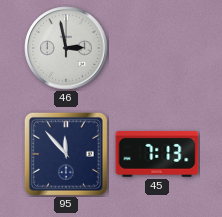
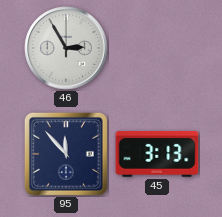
46: 2:58 -> 2:55 (66, 48)
45: 7:13 -> 3:13 (157, 154)
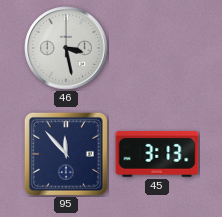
46: 2:55 -> 3:28 (66, 48)
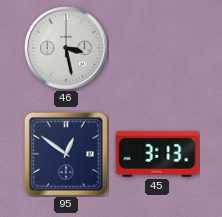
95: 11:53 -> 12:51 (66, 154)
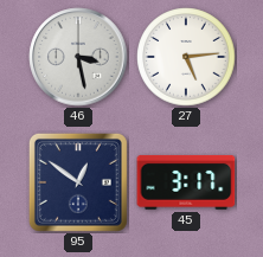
27: none -> 5:14 (186, 57)
45: 3:13 -> 3:17 (186, 182)
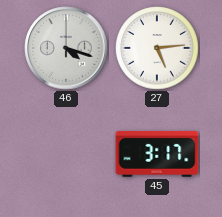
46: 3:28 -> 4:18 (66, 48)
95: 12:51 -> none (78, 182)
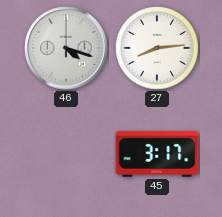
27: 5:14 -> 8:14 (157, 48)
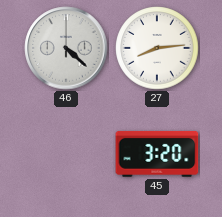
46: 4:18 -> 4:22 (66, 48)
45: 3:17 -> 3:20 (157, 154)
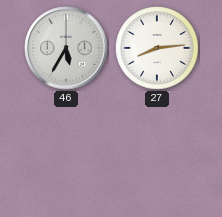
46: 4:22 -> 5:35 (66, 48)
45: 3:20 -> none (157, 154)
